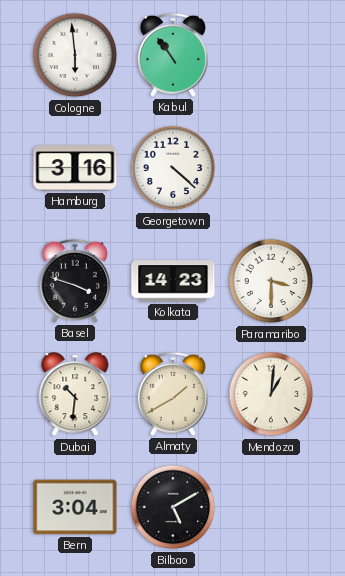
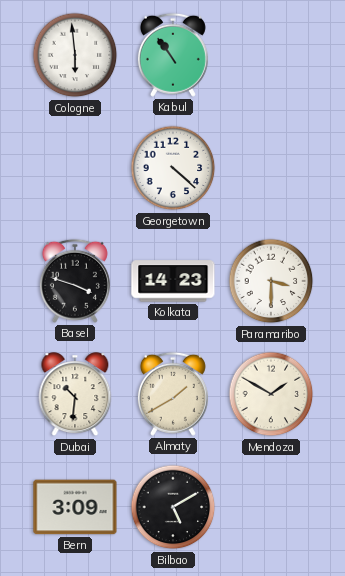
Hamburg: 3:16 -> none (75, 168)
Mendoza: 1:01 -> 1:50 (271, 394)
Bern: 3:04 -> 3:09 (75, 507)
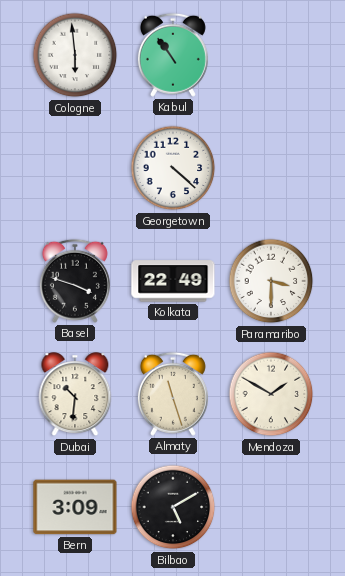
Kolkata: 14:23 -> 22:49 (173, 281)
Almaty: 1:40 -> 11:27 (173, 394)
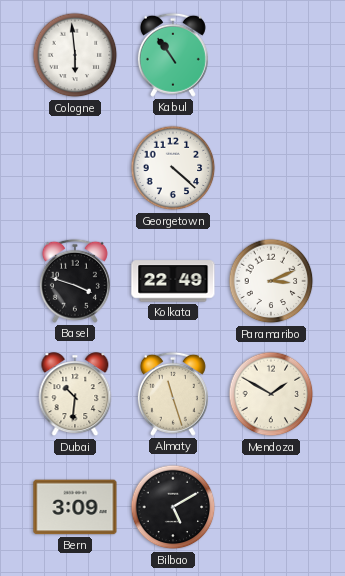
Paramaribo: 3:30 -> 3:11 (271, 281)
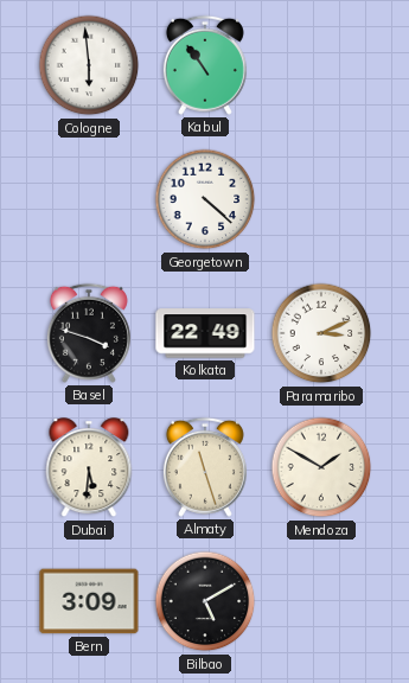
Dubai: 10:31 -> 5:31 (89, 468)
